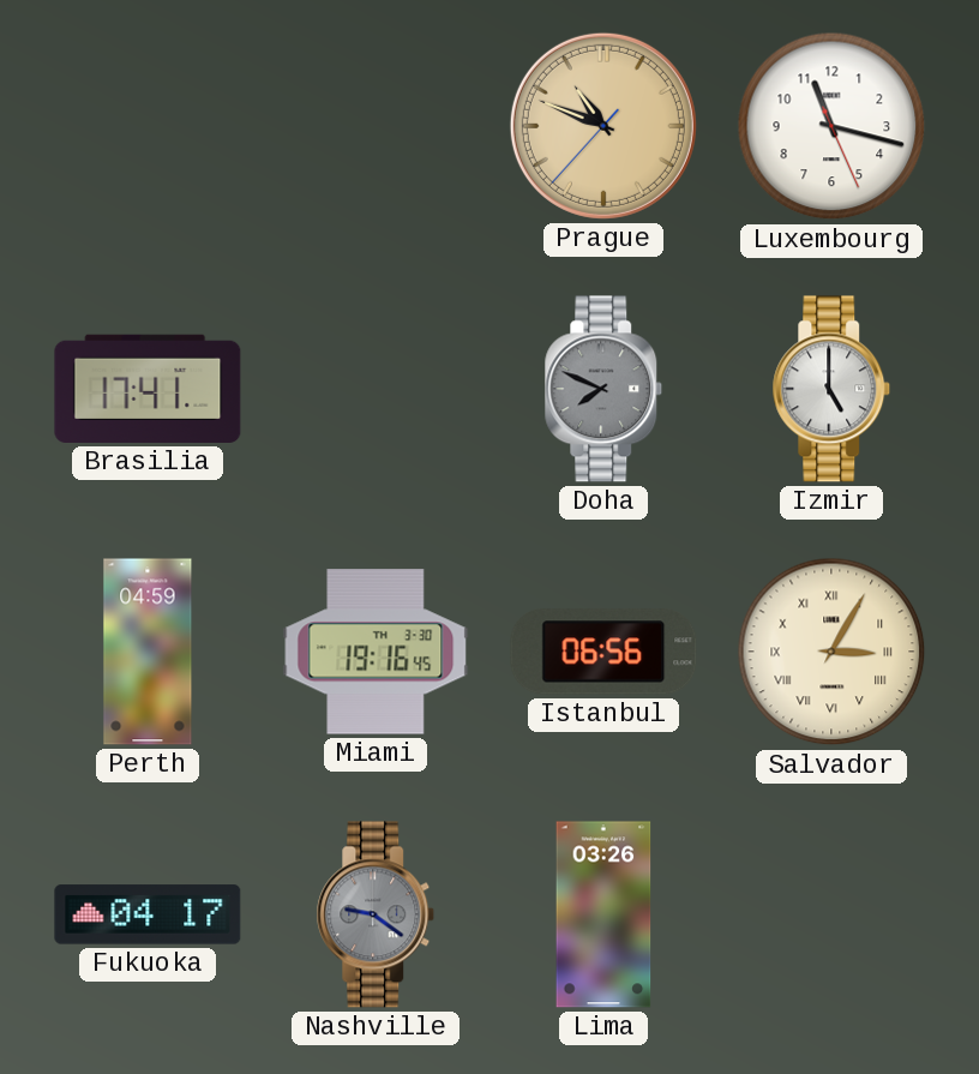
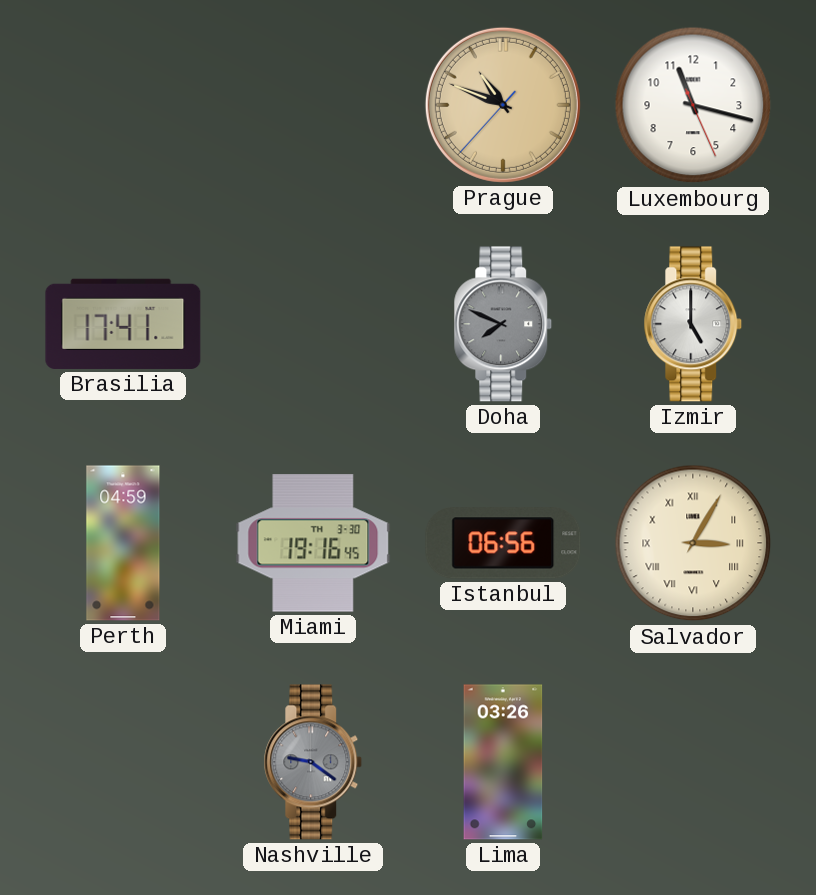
Fukuoka: 04:17 -> none (148, 914)
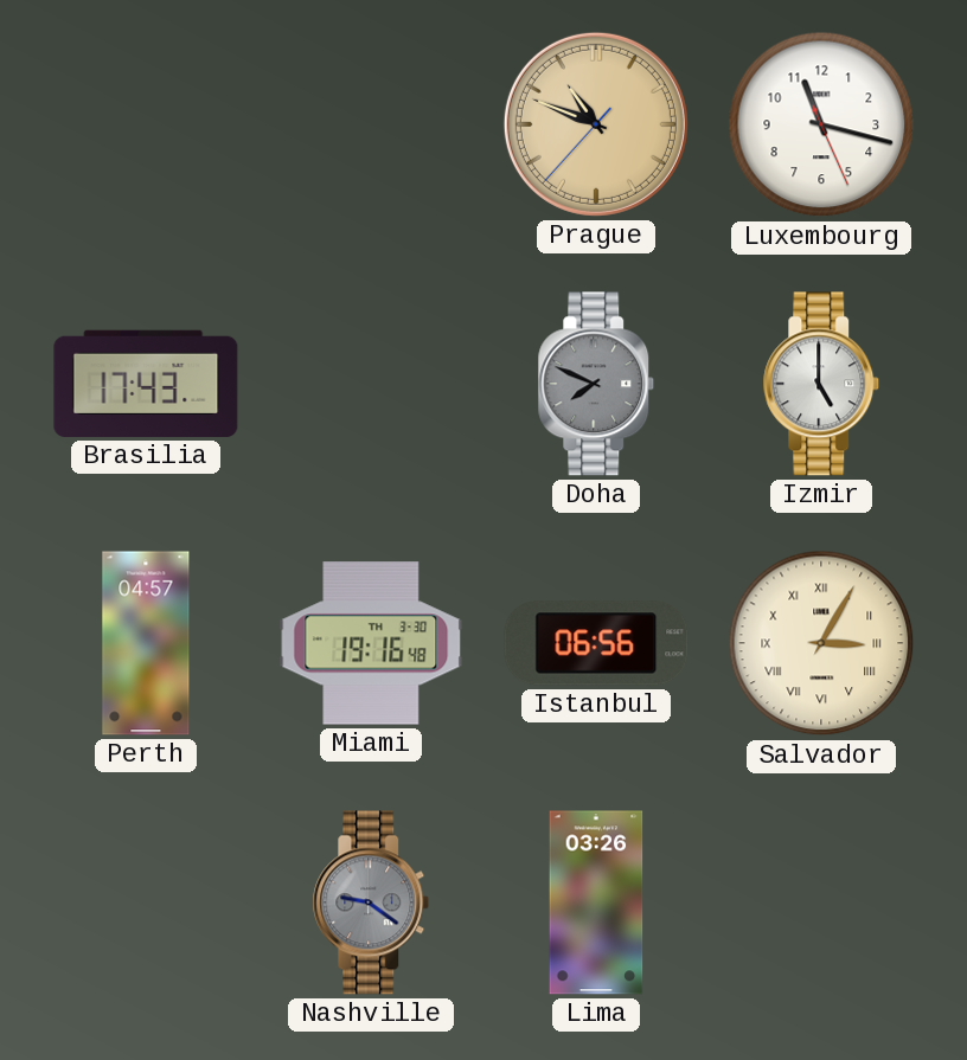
Brasilia: 17:41 -> 17:43 (146, 384)
Perth: 04:59 -> 04:57 (146, 643)
Miami: 19:16:45 -> 19:16:48 (371, 643)
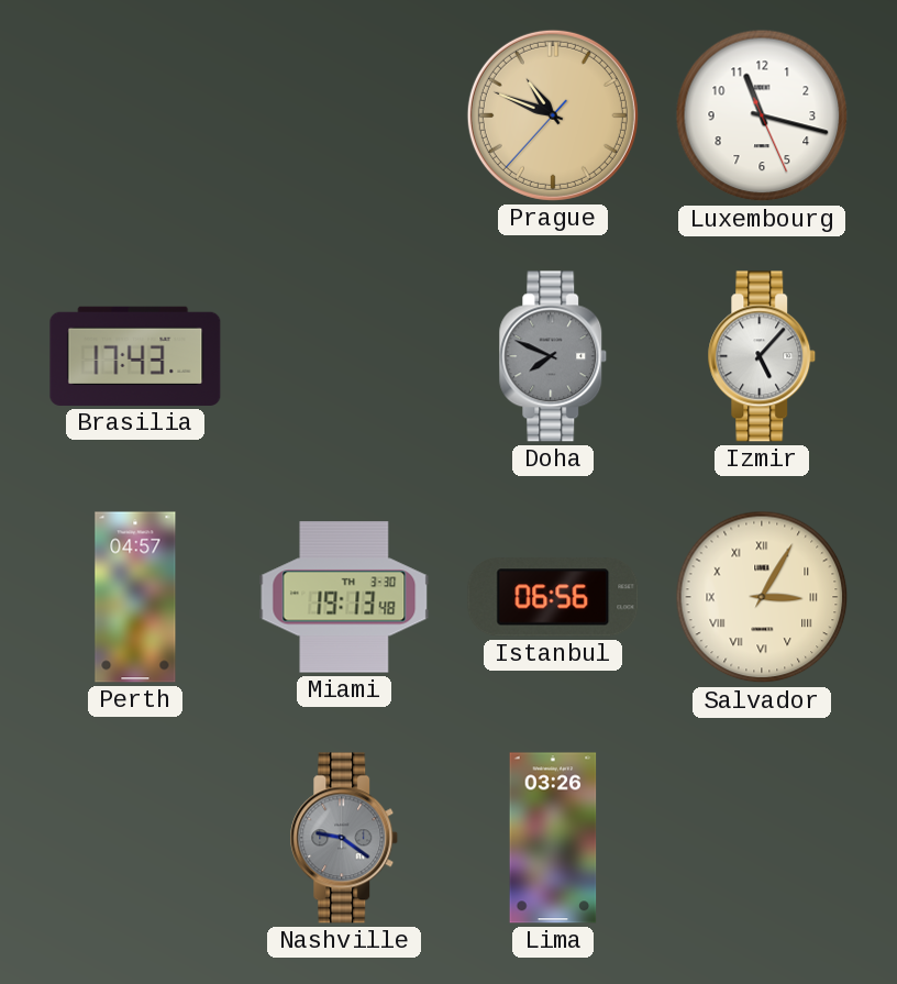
Izmir: 5:00 -> 5:07 (762, 356)
Miami: 19:16 -> 19:13 (344, 597)
